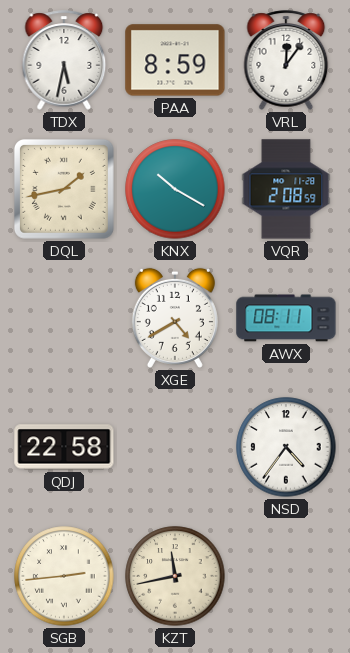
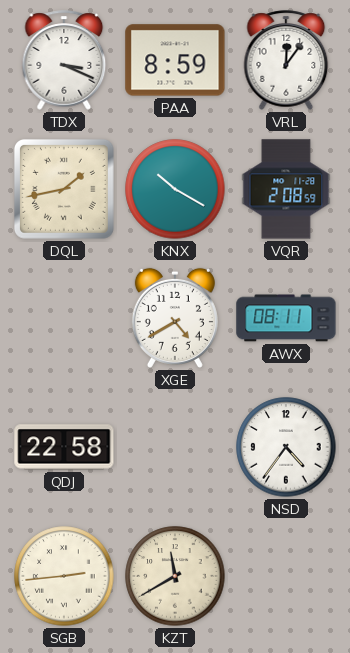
TDX: 5:32 -> 3:19 (64, 60)
KZT: 11:43 -> 11:40 (175, 576)
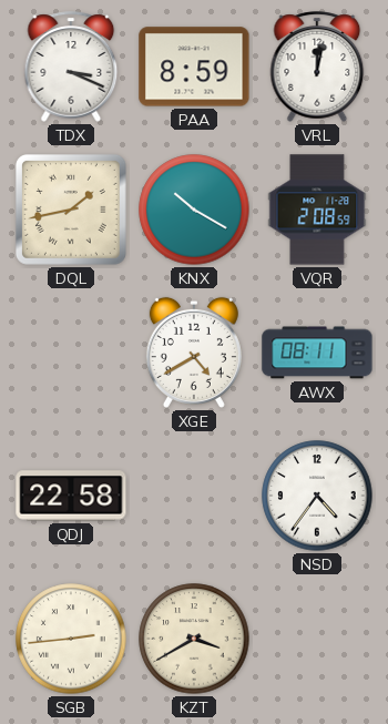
VRL: 12:06 -> 12:02 (317, 67)
KZT: 11:40 -> 3:40 (194, 639)
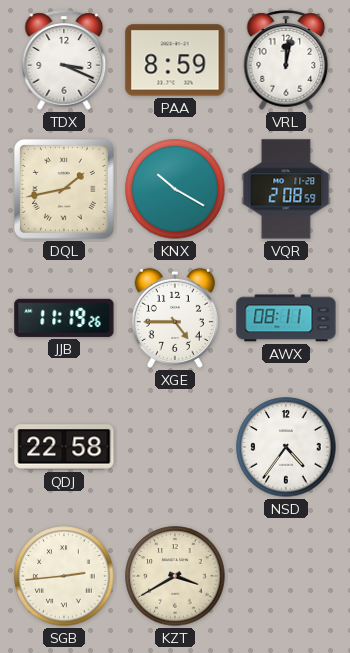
JJB: none -> 11:19 (64, 318)
XGE: 4:40 -> 4:45 (175, 318)
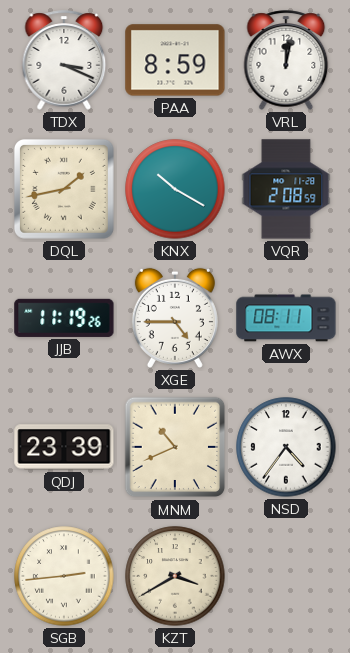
QDJ: 22:58 -> 23:39 (64, 447)
MNM: none -> 10:41 (175, 447)
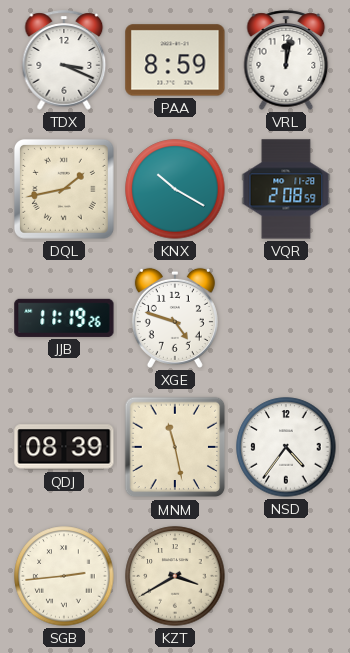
XGE: 4:45 -> 4:48 (175, 318)
AWX: 08:11 -> none (286, 318)
QDJ: 23:39 -> 08:39 (64, 447)
MNM: 10:41 -> 11:28 (175, 447)
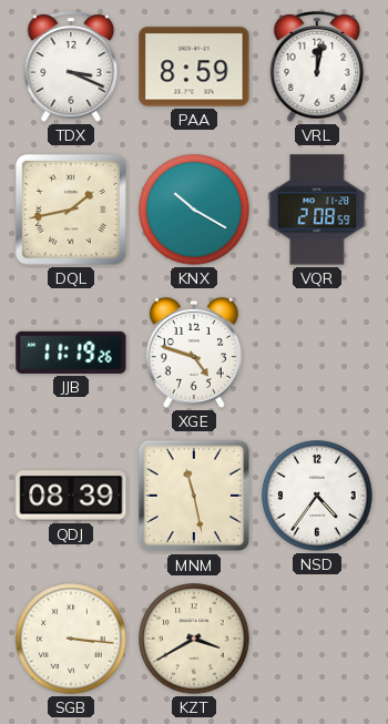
SGB: 2:44 -> 3:16 (71, 639)
